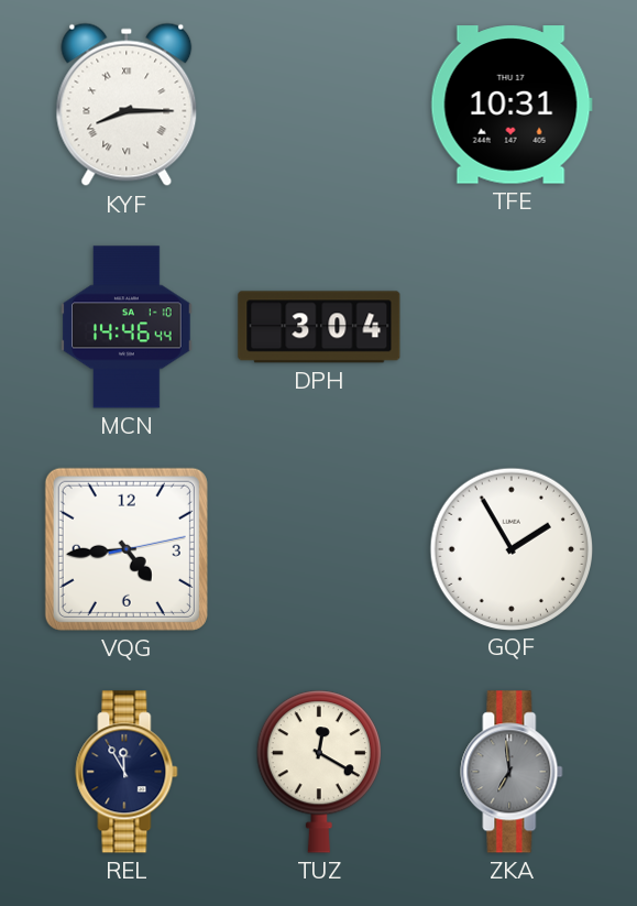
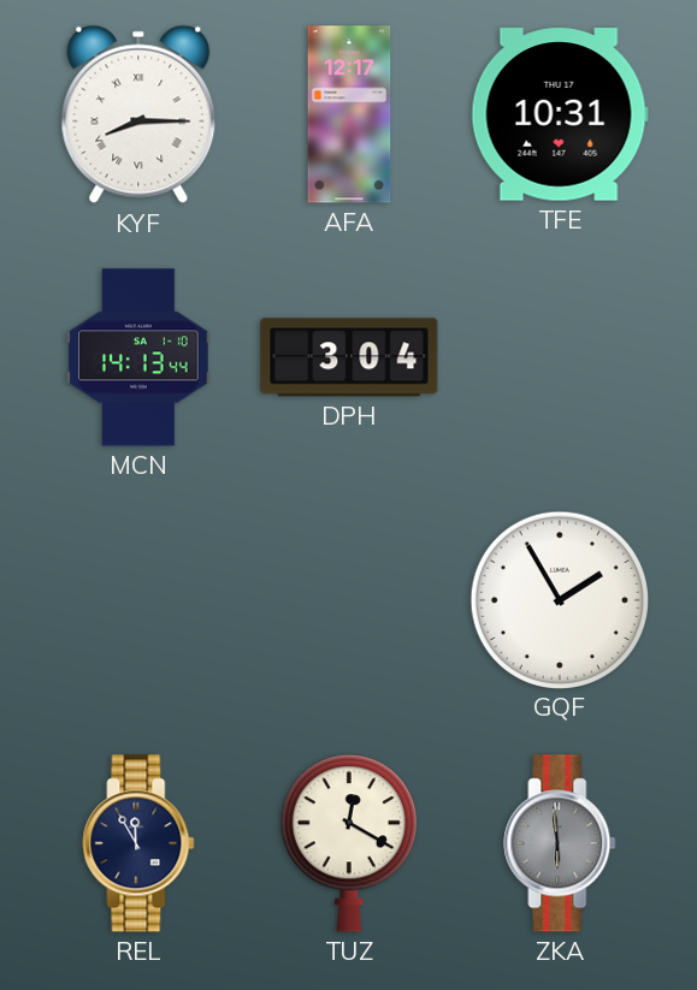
AFA: none -> 12:17 (349, 114)
MCN: 14:46 -> 14:13 (138, 357)
VQG: 4:44 -> none (127, 549)
ZKA: 6:59 -> 5:59 (560, 843)
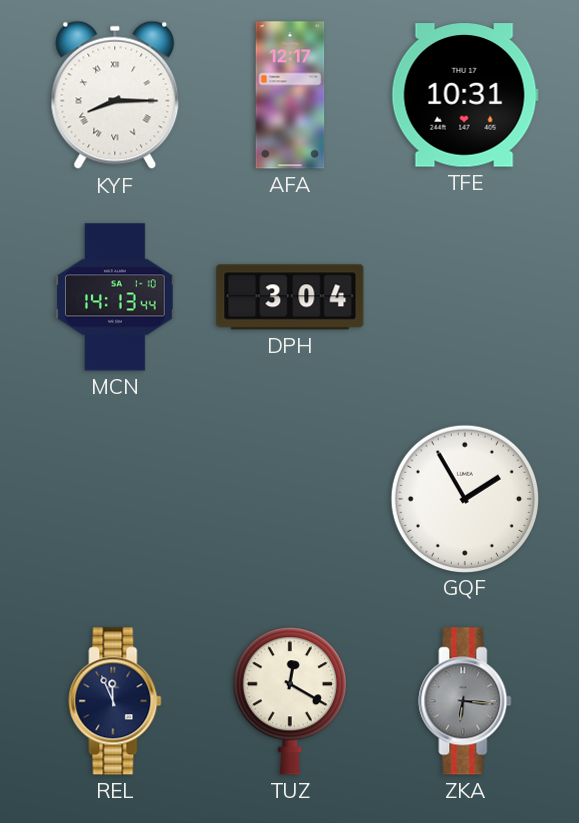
REL: 11:55 -> 11:56 (115, 701)
ZKA: 5:59 -> 6:16 (465, 701)
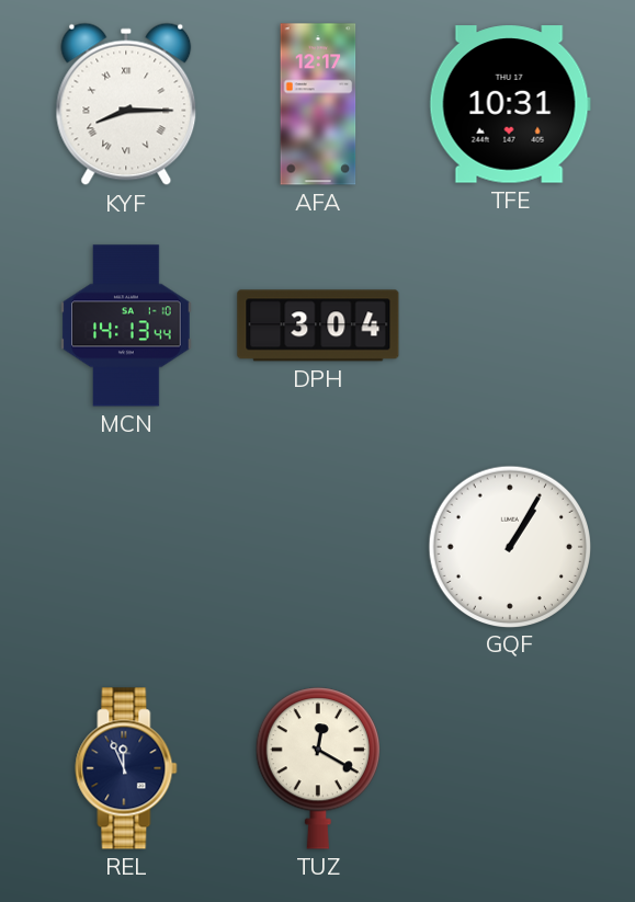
GQF: 1:55 -> 1:05 (509, 546)
ZKA: 6:16 -> none (465, 701)
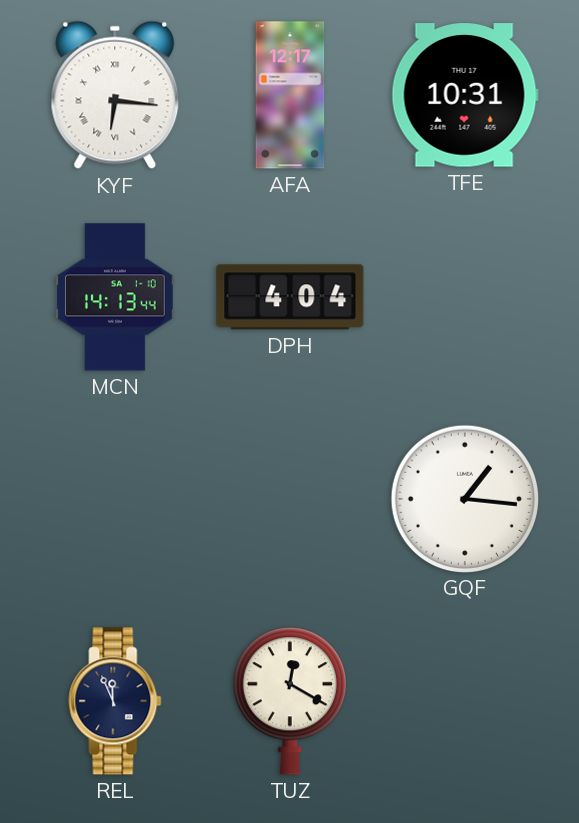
KYF: 8:15 -> 6:16 (115, 95)
DPH: 3:04 -> 4:04 (290, 297)
GQF: 1:05 -> 1:16 (464, 498)
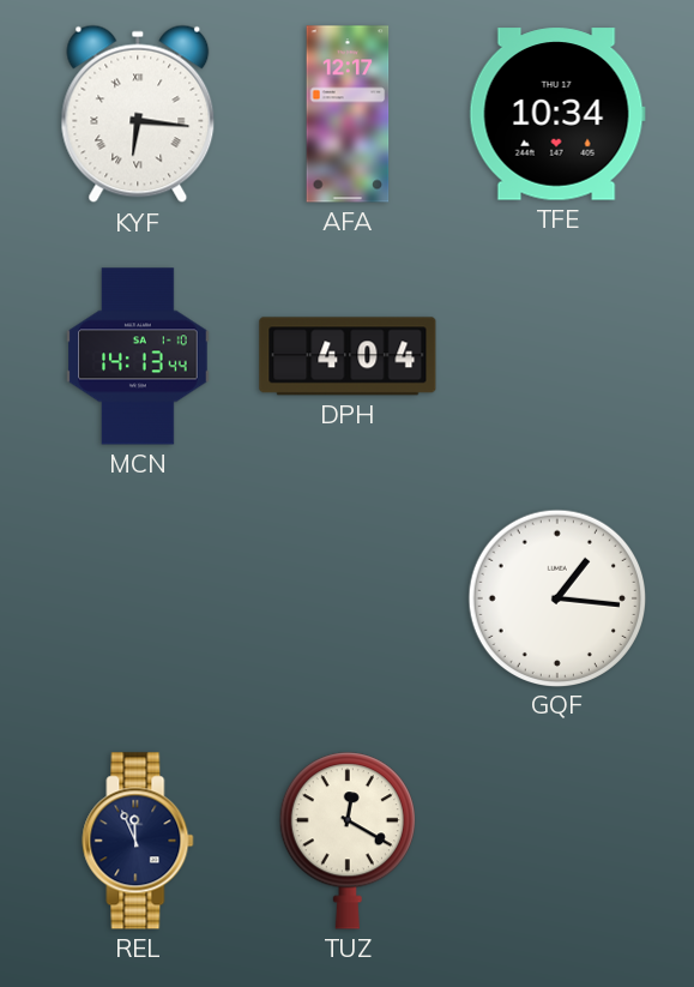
TFE: 10:31 -> 10:34 (557, 114)
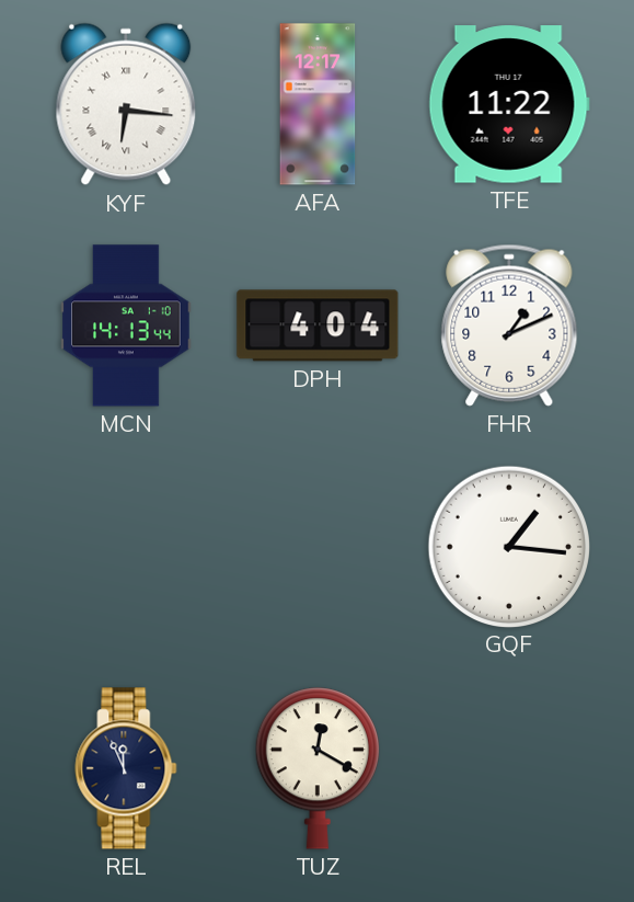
TFE: 10:34 -> 11:22 (509, 104)
FHR: none -> 1:11 (509, 326)
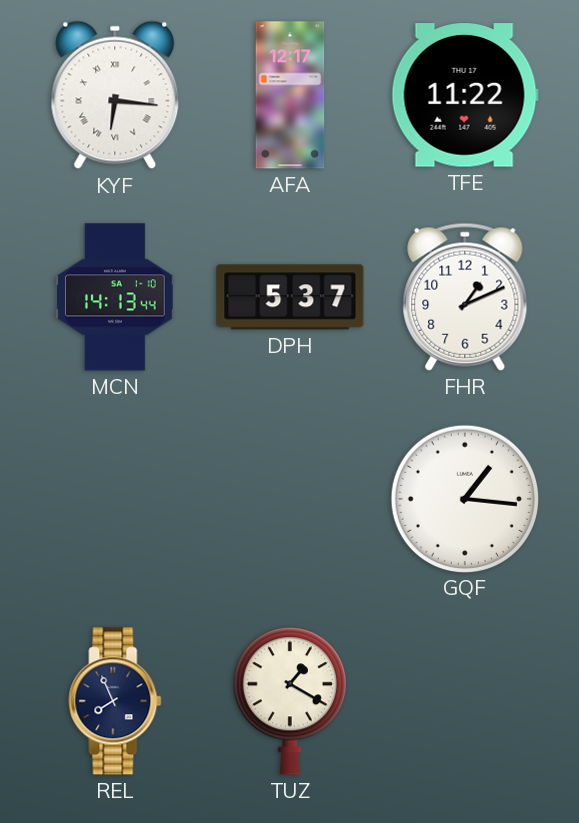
DPH: 4:04 -> 5:37 (290, 297)
REL: 11:56 -> 7:56 (115, 701)
TUZ: 12:20 -> 1:20 (290, 701)
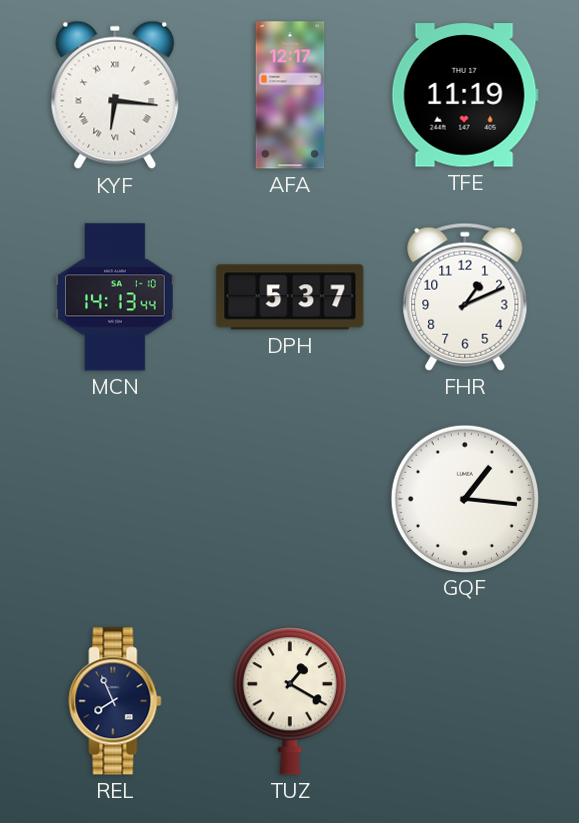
TFE: 11:22 -> 11:19 (465, 95)
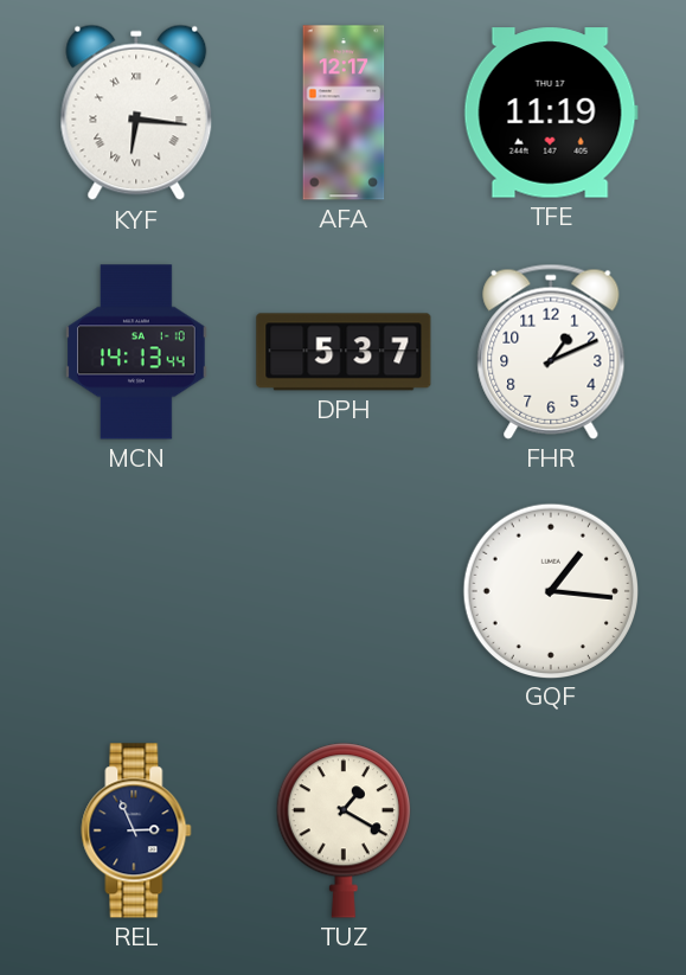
REL: 7:56 -> 2:56 (136, 830)
